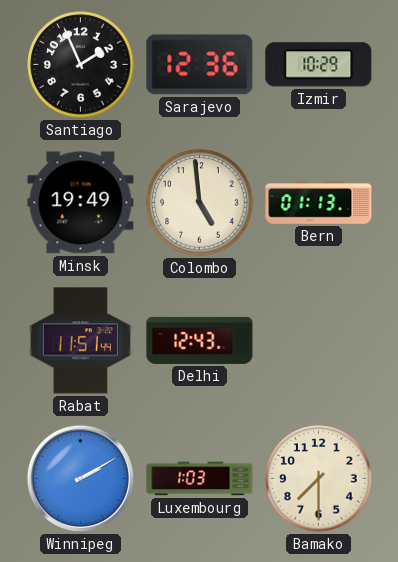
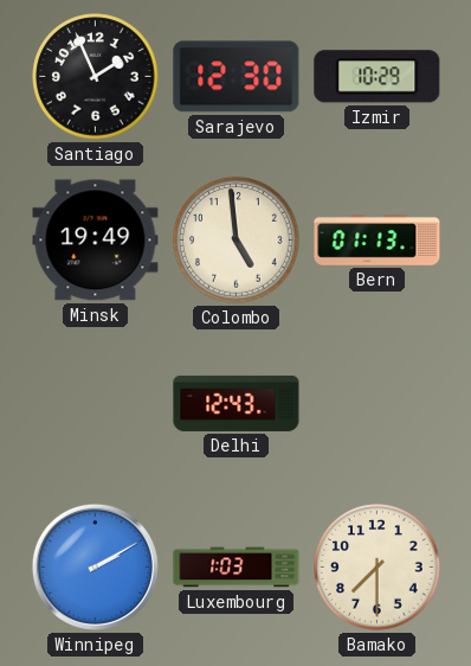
Sarajevo: 12:36 -> 12:30 (237, 77)
Rabat: 11:51 -> none (80, 341)
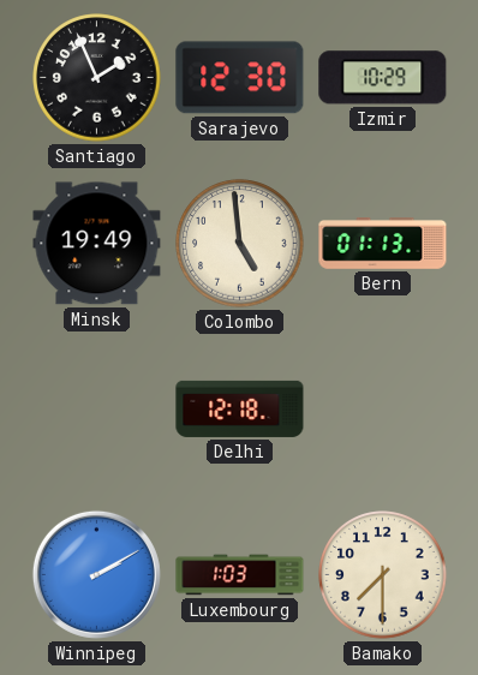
Delhi: 12:43 -> 12:18 (240, 408)
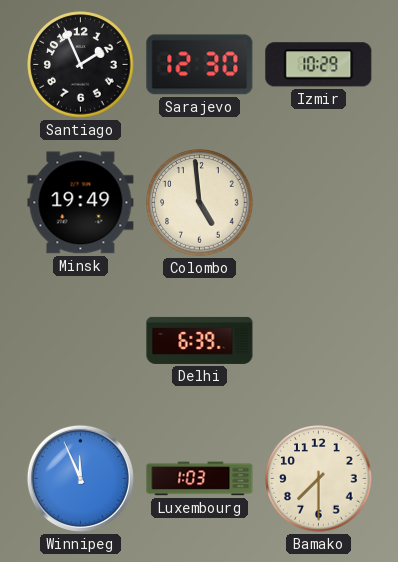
Bern: 01:13 -> none (383, 244)
Delhi: 12:18 -> 6:39 (200, 340)
Winnipeg: 2:10 -> 11:56 (80, 478)
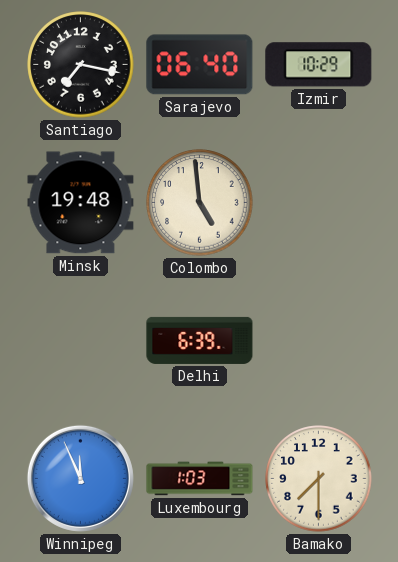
Santiago: 1:56 -> 7:17 (81, 65)
Sarajevo: 12:30 -> 06:40 (200, 65)
Minsk: 19:49 -> 19:48 (81, 203)
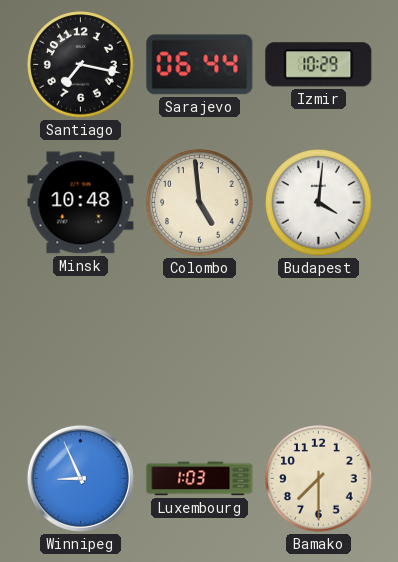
Sarajevo: 06:40 -> 06:44 (200, 65)
Minsk: 19:48 -> 10:48 (81, 203)
Budapest: none -> 4:01 (319, 203)
Delhi: 6:39 -> none (200, 340)
Winnipeg: 11:56 -> 8:56 (80, 478)
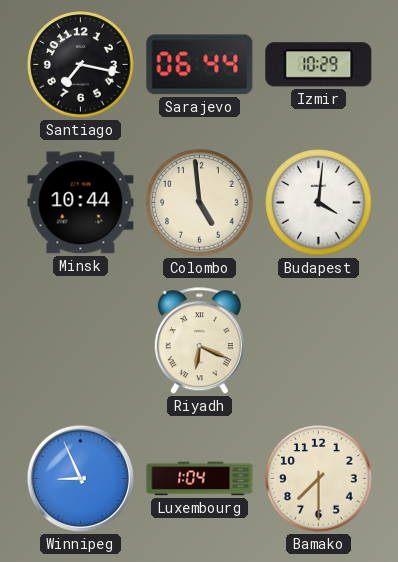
Minsk: 10:48 -> 10:44 (81, 203)
Riyadh: none -> 6:19 (199, 341)
Luxembourg: 1:03 -> 1:04 (200, 479)
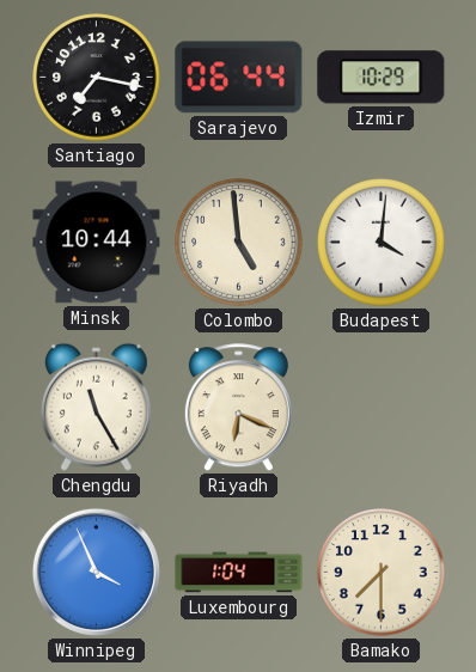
Chengdu: none -> 11:25 (96, 407)
Winnipeg: 8:56 -> 3:56 (96, 572)
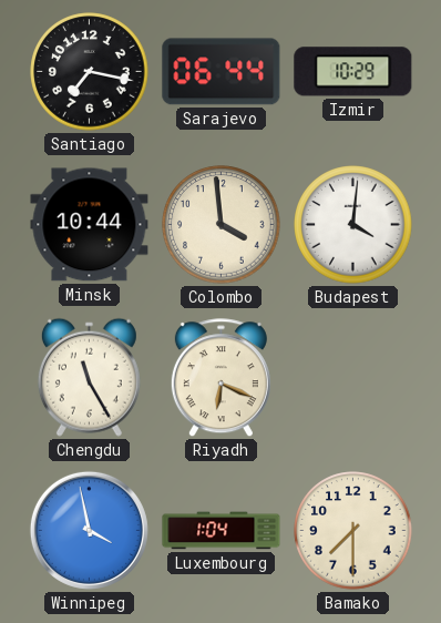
Colombo: 4:59 -> 3:59 (222, 225)
Winnipeg: 3:56 -> 3:58 (89, 530)
